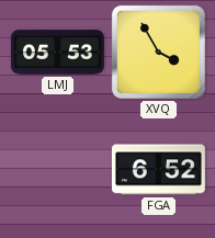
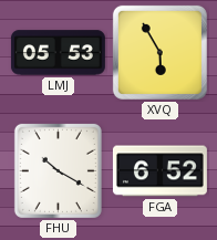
XVQ: 3:55 -> 5:55 (159, 52)
FHU: none -> 10:20 (58, 170)
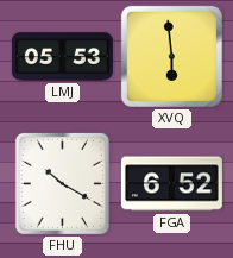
XVQ: 5:55 -> 5:59 (171, 56)
